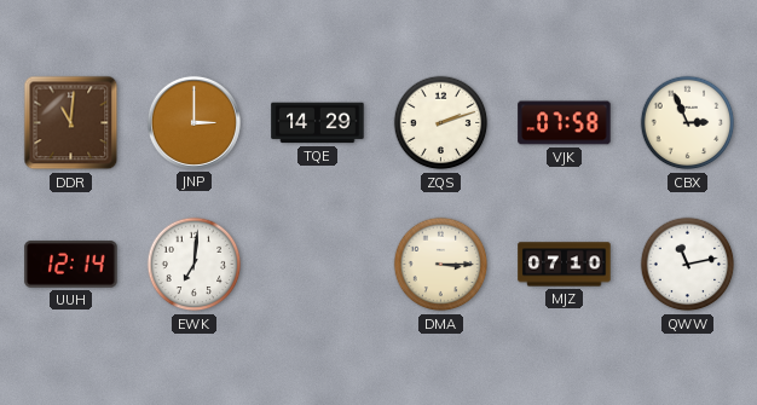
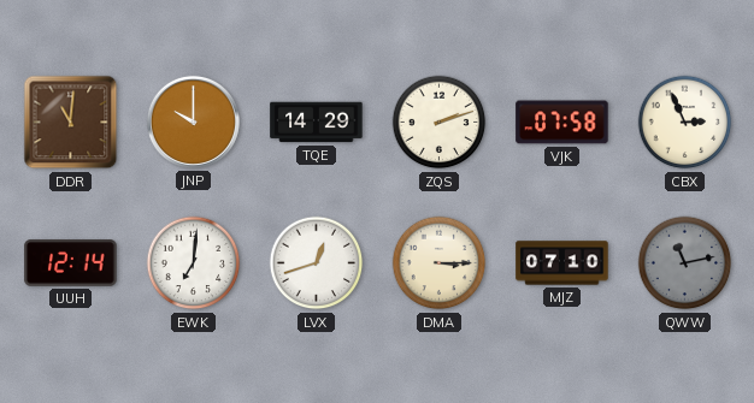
JNP: 3:00 -> 10:00 (193, 122)
LVX: none -> 12:42 (317, 263)
QWW dial: white -> grey (685, 263)
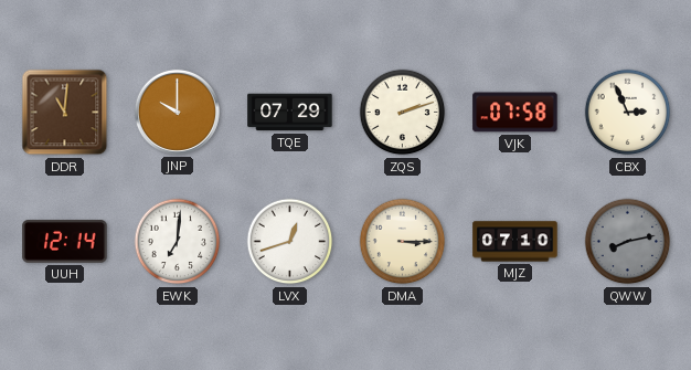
TQE: 14:29 -> 07:29 (290, 113)
QWW: 11:13 -> 8:13 (628, 242)
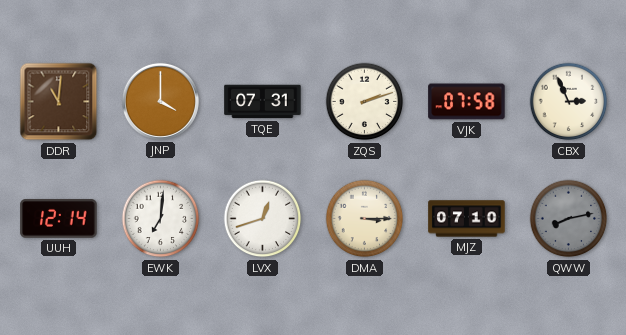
JNP: 10:00 -> 4:00 (160, 101)
TQE: 07:29 -> 07:31 (263, 102)
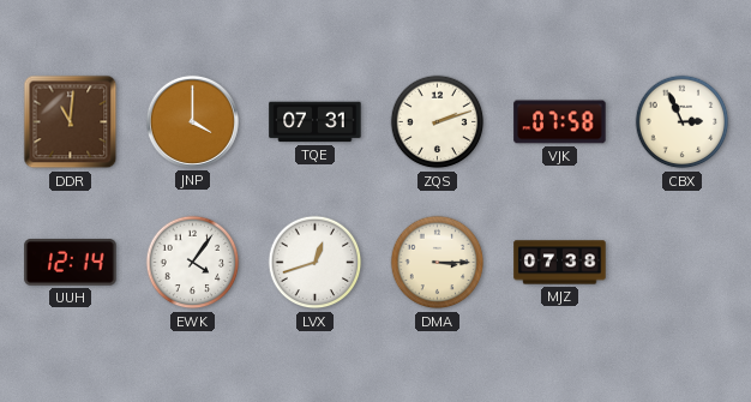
EWK: 7:01 -> 4:06 (193, 263)
MJZ: 07:10 -> 07:38 (560, 263)
QWW: 8:13 -> none (569, 219)
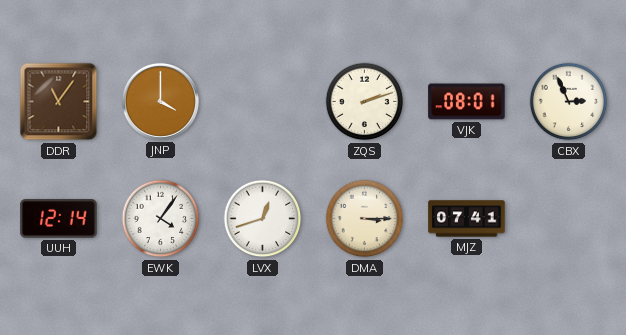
DDR: 11:01 -> 11:06 (59, 102)
TQE: 07:31 -> none (316, 122)
VJK: 07:58 -> 08:01 (467, 102)
MJZ: 07:38 -> 07:41 (467, 219)
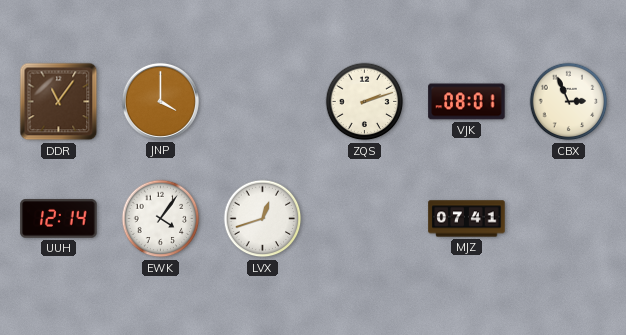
DMA: 3:15 -> none (365, 219)
